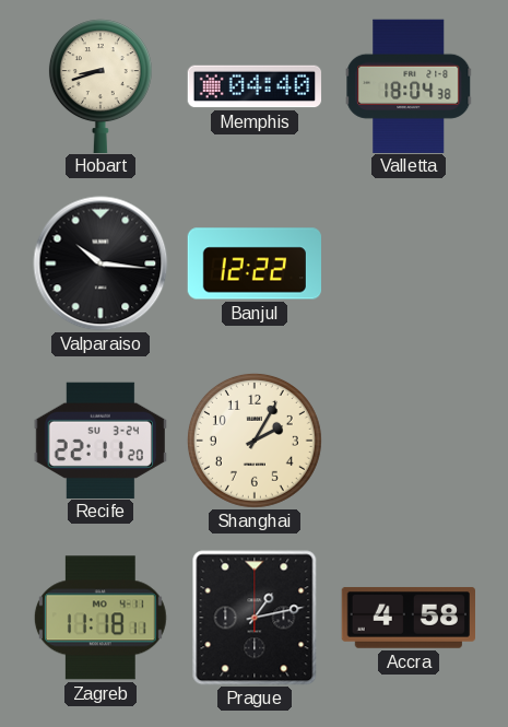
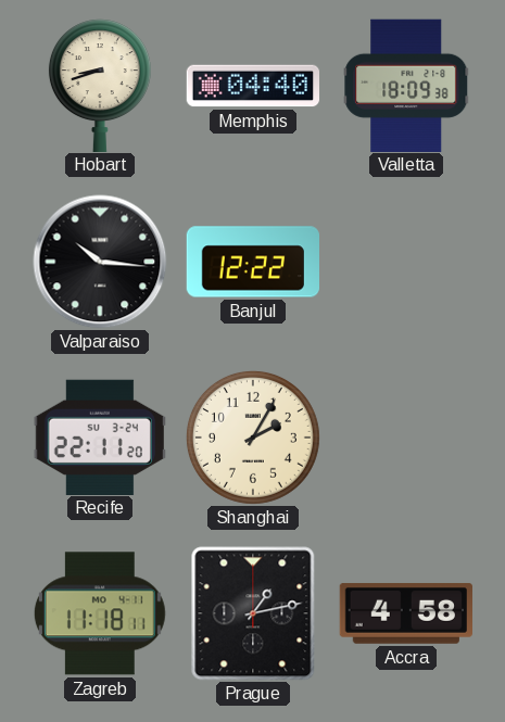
Valletta: 18:04 -> 18:09 (406, 85)
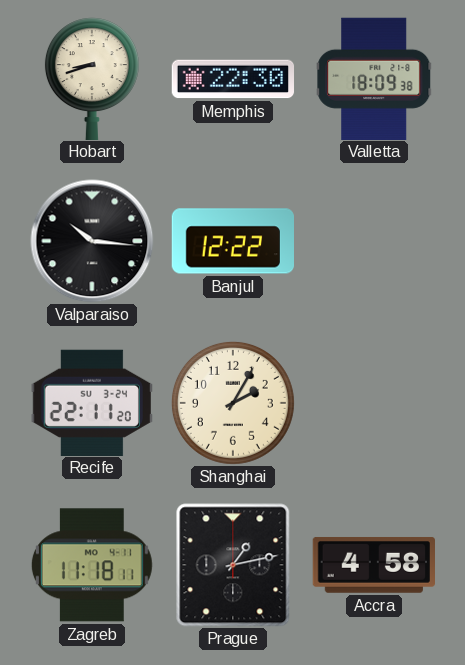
Memphis: 04:40 -> 22:30 (233, 79)
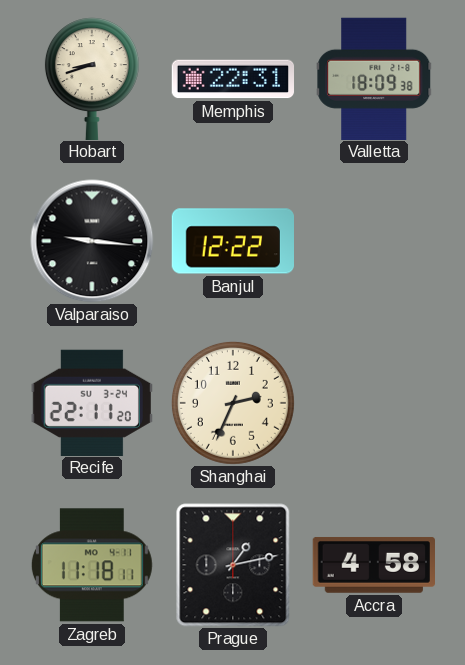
Memphis: 22:30 -> 22:31 (233, 79)
Valparaiso: 10:16 -> 9:16 (92, 241)
Shanghai: 2:05 -> 2:34 (233, 403)
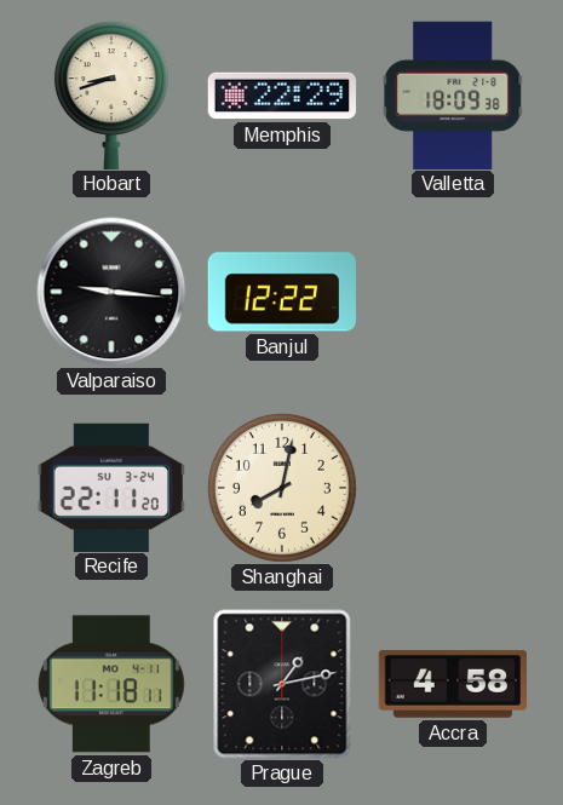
Memphis: 22:31 -> 22:29 (282, 96)
Shanghai: 2:34 -> 8:02 (282, 488)
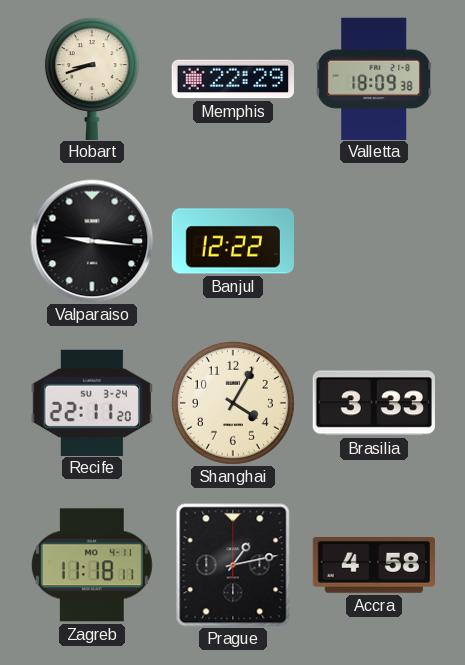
Shanghai: 8:02 -> 4:05 (233, 403)
Brasilia: none -> 3:33 (374, 403)
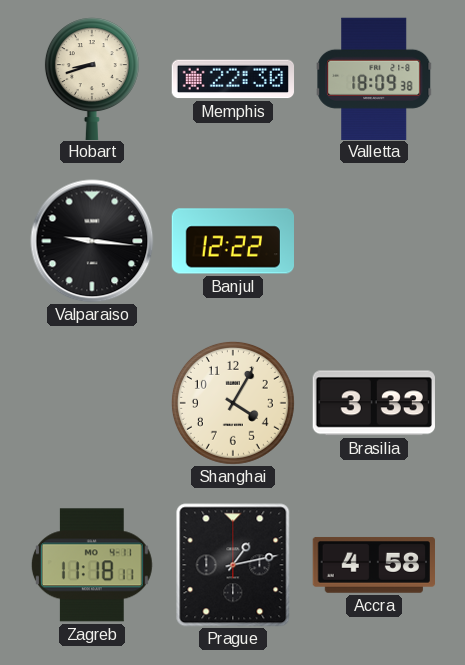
Memphis: 22:29 -> 22:30 (233, 79)
Recife: 22:11 -> none (91, 402)
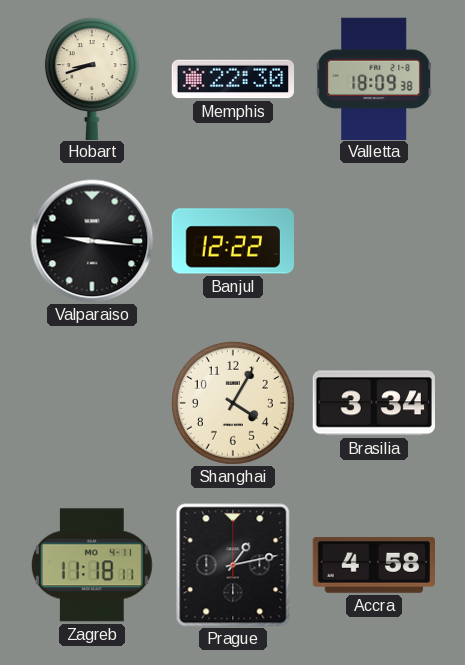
Brasilia: 3:33 -> 3:34 (374, 403)
